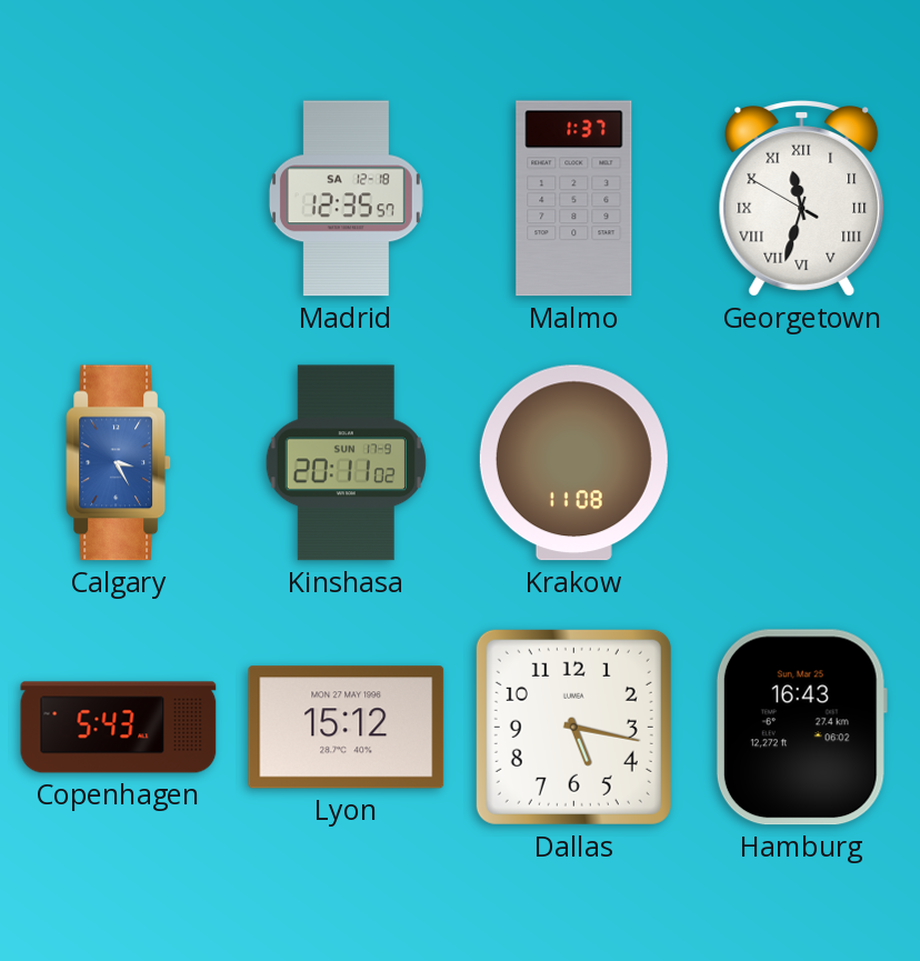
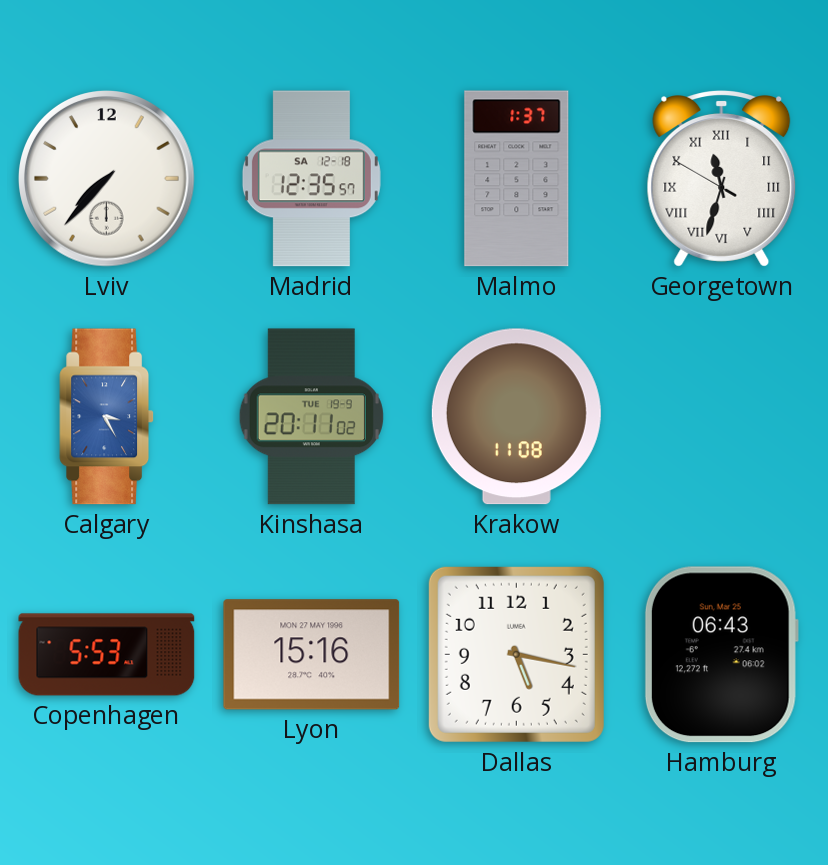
Lviv: none -> 7:37 (107, 179)
Kinshasa date: SUN 17-9 -> TUE 19-9 (311, 417)
Copenhagen: 5:43 -> 5:53 (107, 655)
Lyon: 15:12 -> 15:16 (312, 655)
Hamburg: 16:43 -> 06:43 (721, 655)
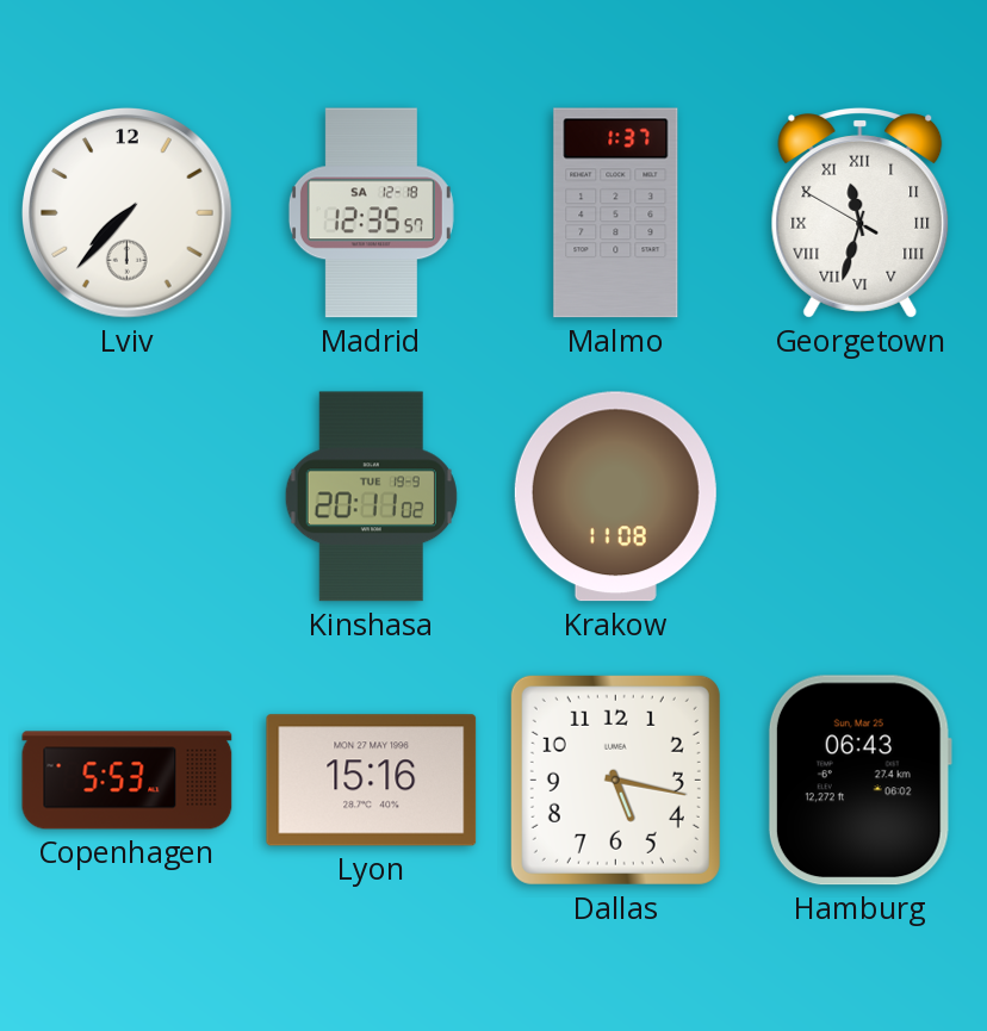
Calgary: 3:25 -> none (106, 417)
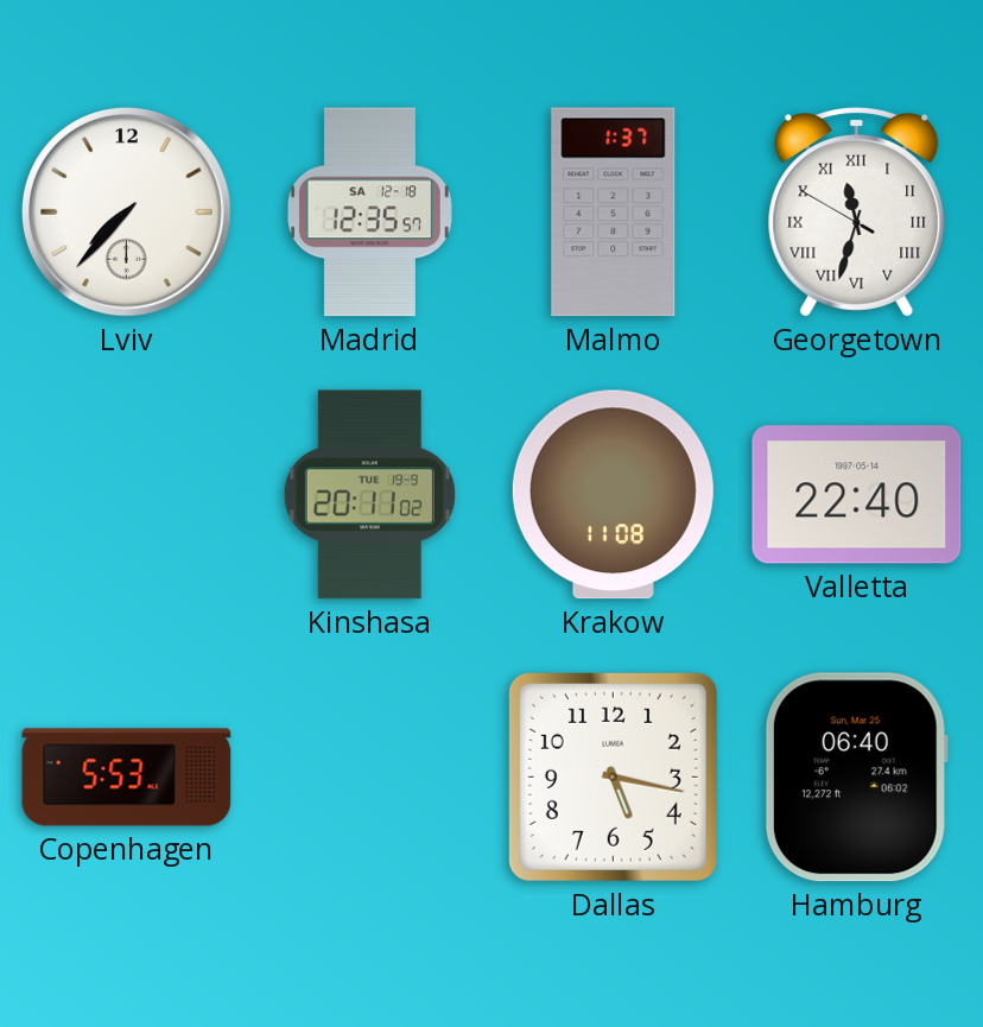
Valletta: none -> 22:40 (857, 495)
Lyon: 15:16 -> none (372, 781)
Hamburg: 06:43 -> 06:40 (856, 778)
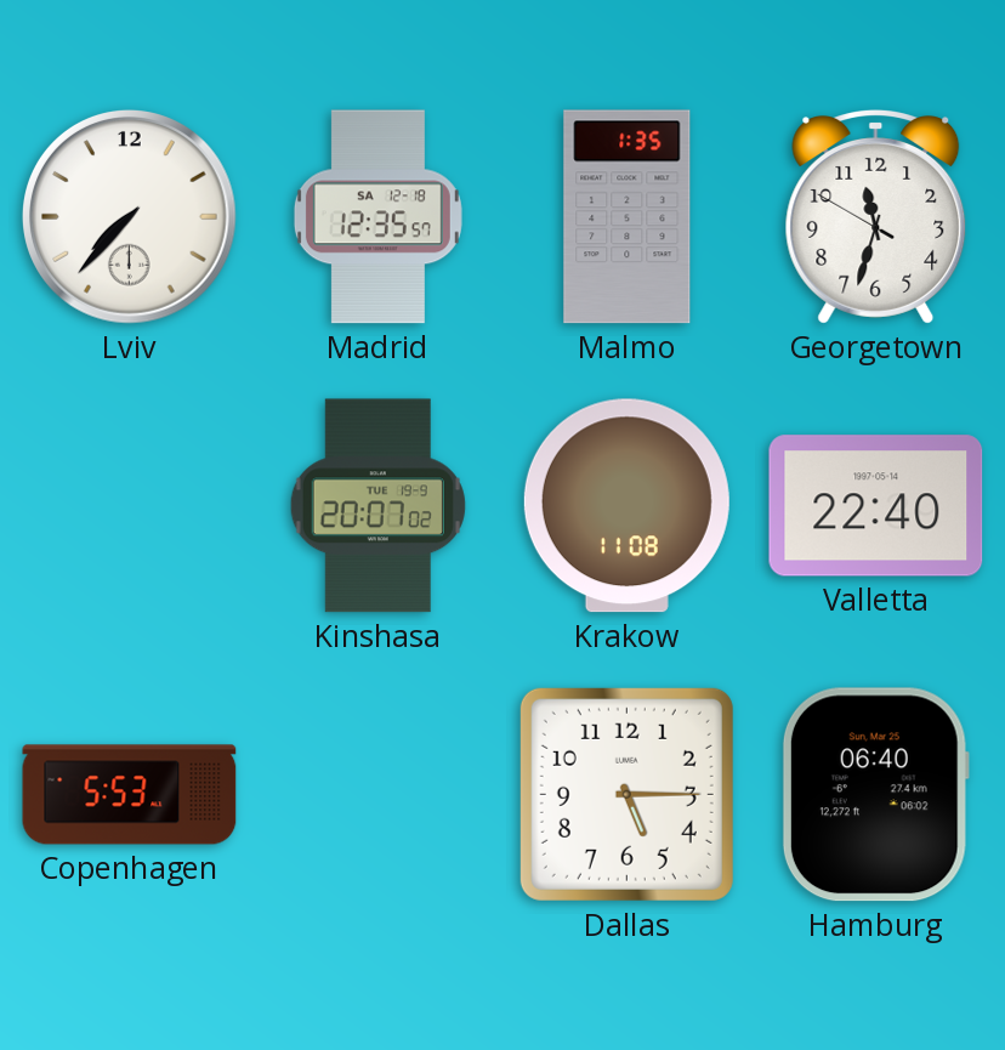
Malmo: 1:37 -> 1:35 (628, 217)
Georgetown numerals: Roman -> Arabic (876, 217)
Kinshasa: 20:11 -> 20:07 (377, 506)
Dallas: 5:17 -> 5:15 (626, 794)
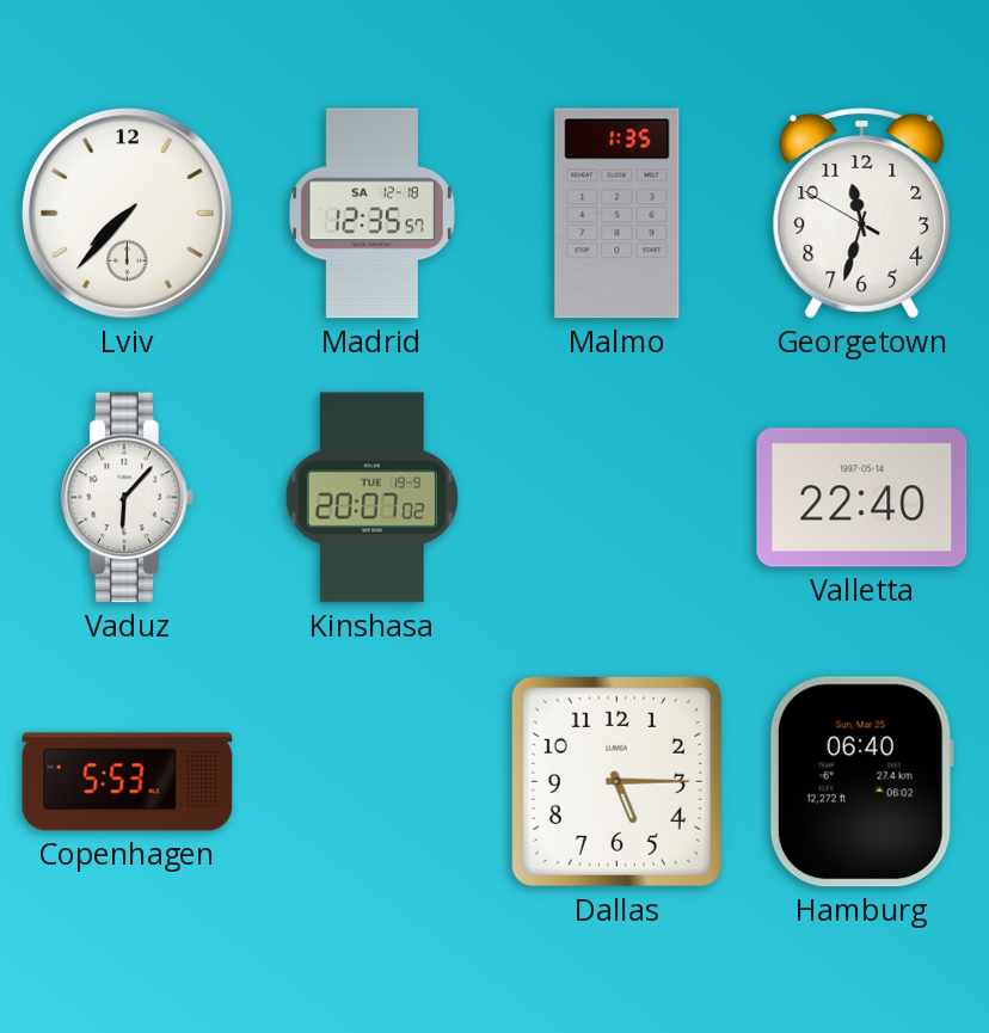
Vaduz: none -> 6:07 (128, 498)
Krakow: 11:08 -> none (626, 506)
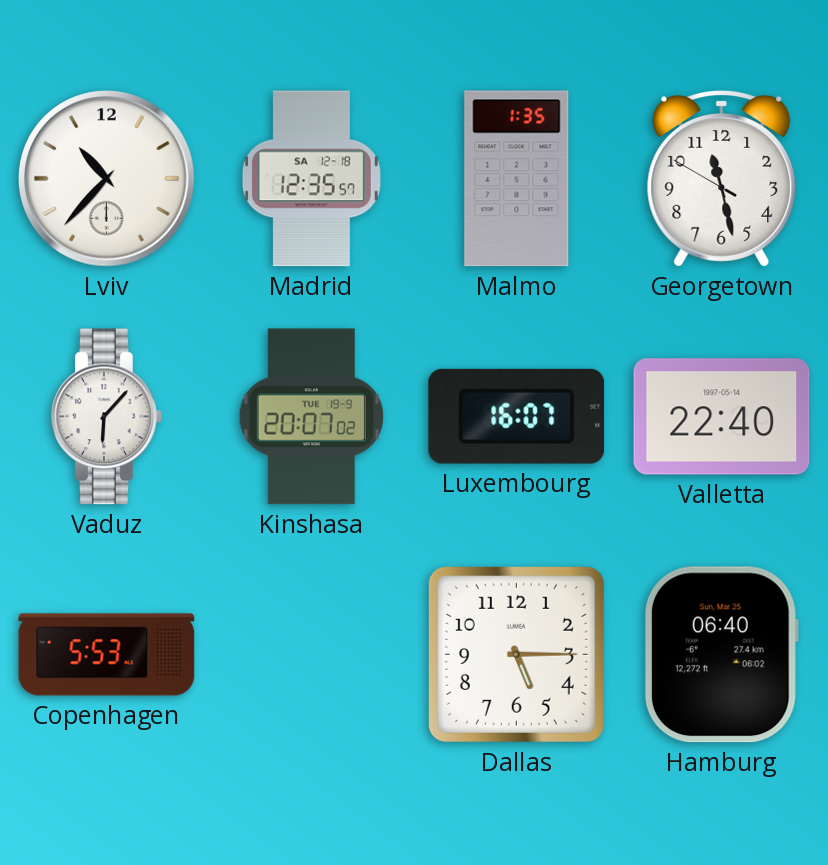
Lviv: 7:37 -> 10:37 (107, 179)
Georgetown: 11:32 -> 11:27 (722, 179)
Luxembourg: none -> 16:07 (517, 416)
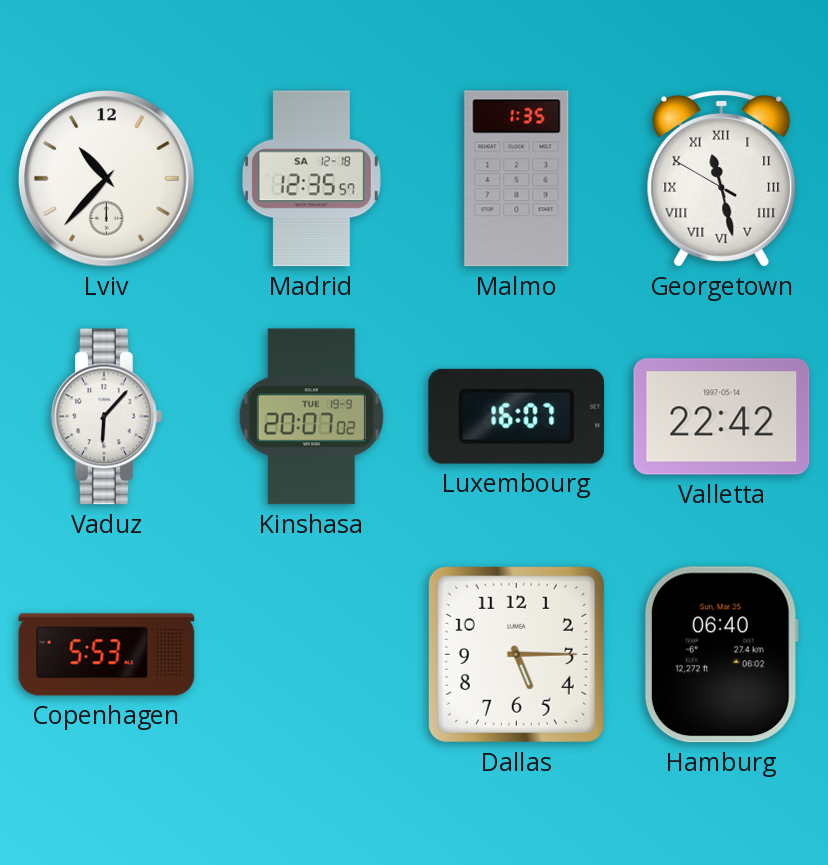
Georgetown numerals: Arabic -> Roman (722, 179)
Valletta: 22:40 -> 22:42 (722, 417)
